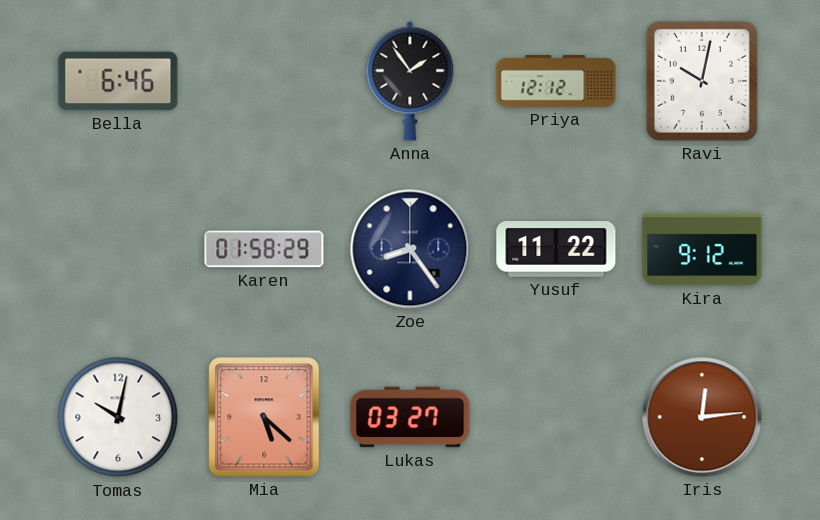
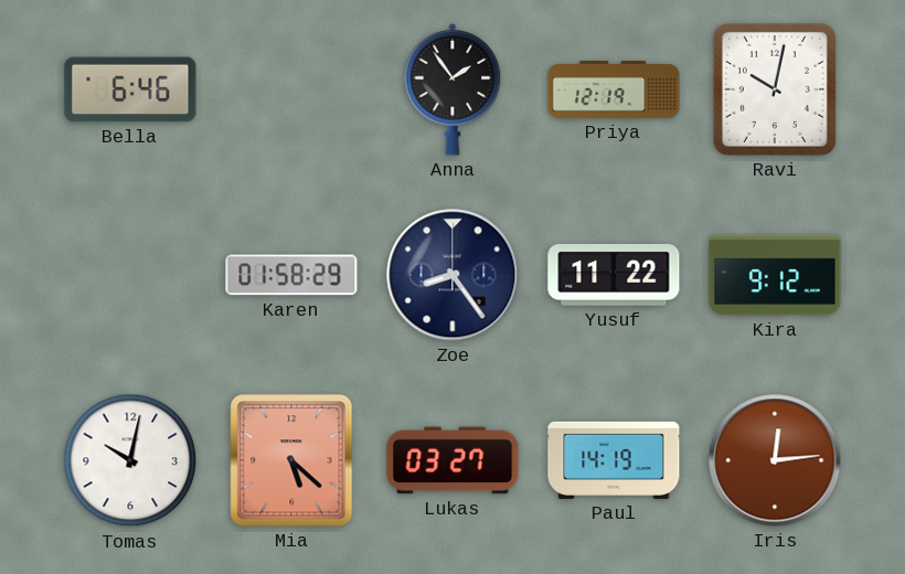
Priya: 12:12 -> 12:19 (614, 89)
Paul: none -> 14:19 (614, 460)
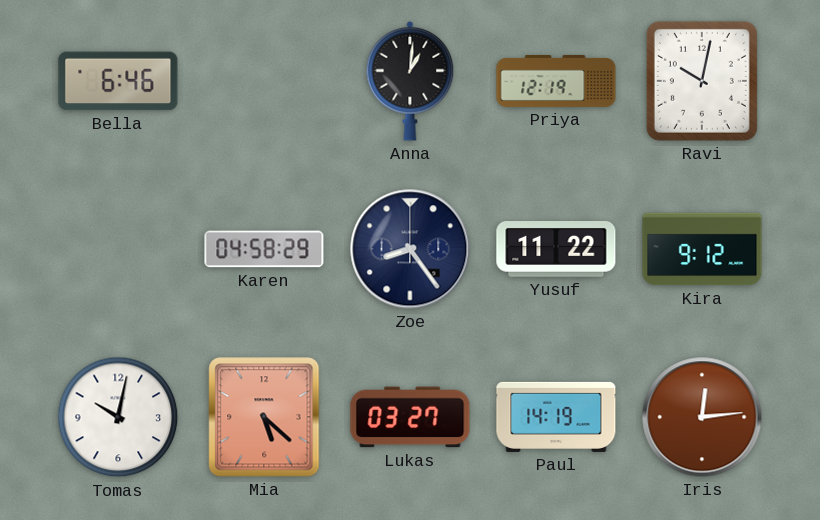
Anna: 1:54 -> 1:01 (410, 81)
Karen: 01:58 -> 04:58 (264, 249)
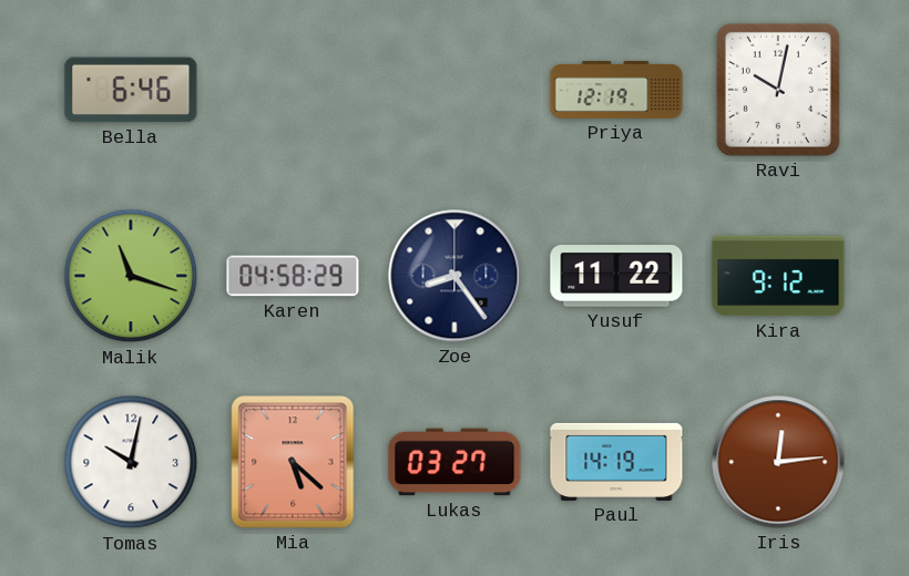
Anna: 1:01 -> none (410, 81)
Malik: none -> 11:18 (131, 276)
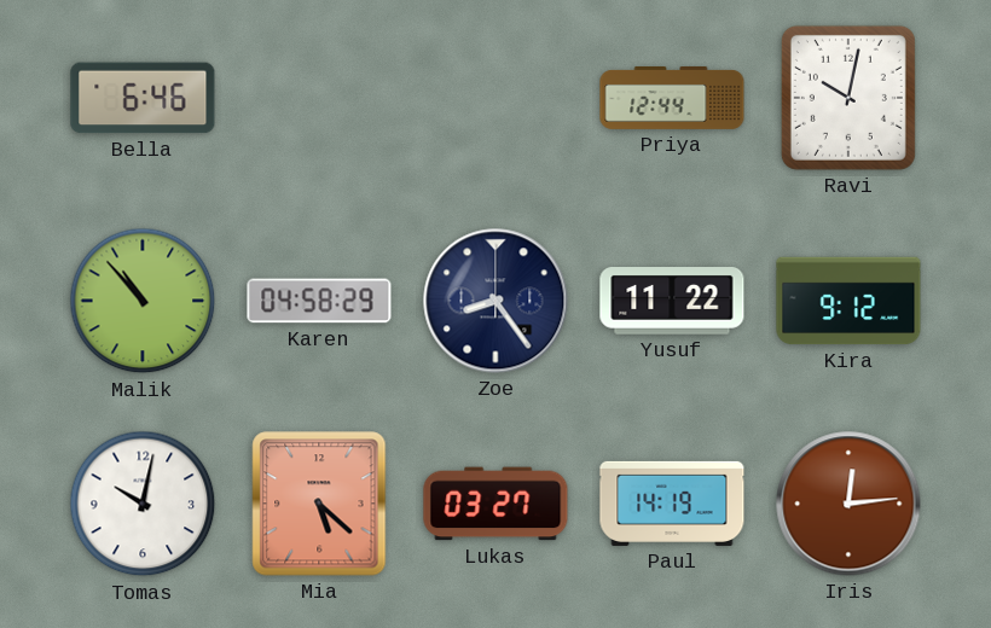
Priya: 12:19 -> 12:44 (672, 98)
Malik: 11:18 -> 10:53 (143, 301)
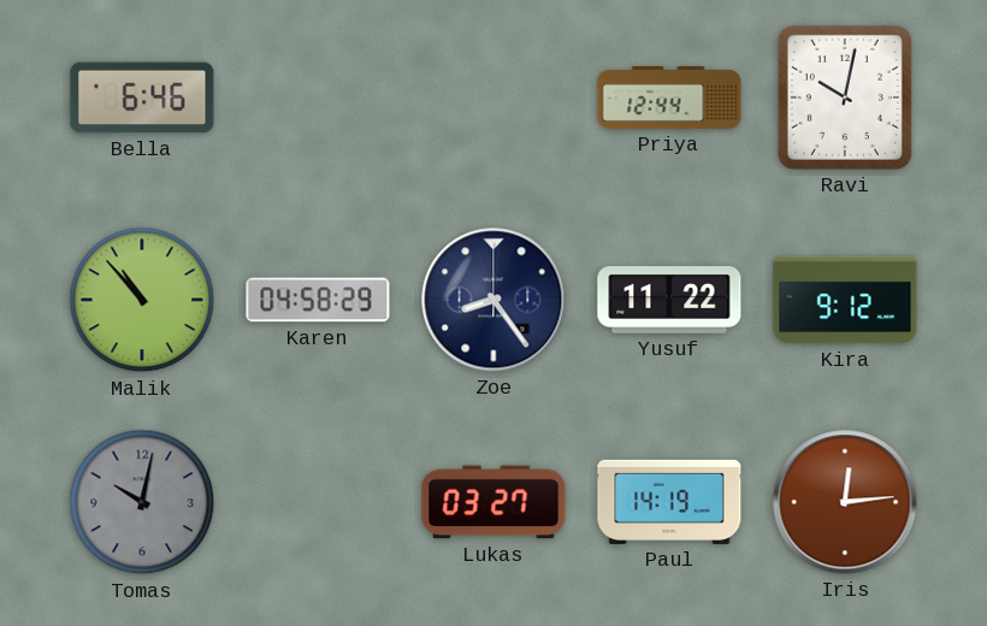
Tomas dial: white -> grey (142, 502)
Mia: 5:22 -> none (319, 504)
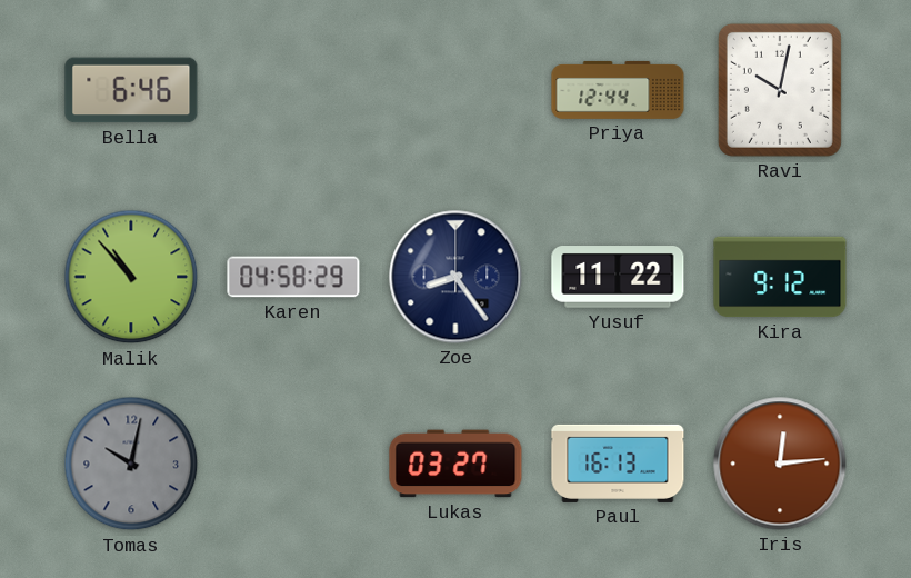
Paul: 14:19 -> 16:13 (618, 464)
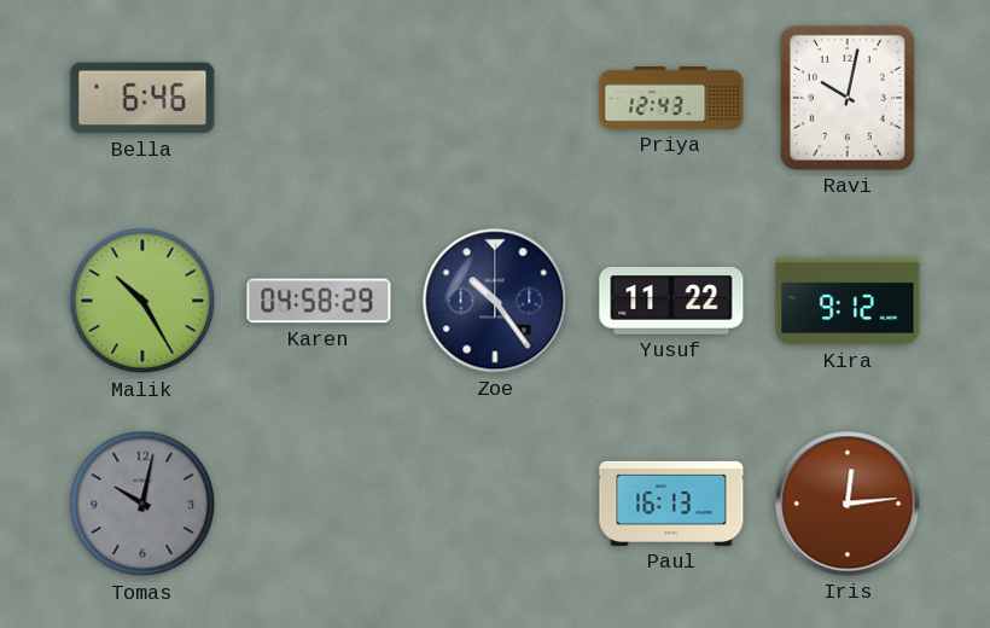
Priya: 12:44 -> 12:43 (671, 98)
Malik: 10:53 -> 10:25 (142, 301)
Zoe: 8:24 -> 10:24 (495, 301)
Lukas: 03:27 -> none (456, 464)
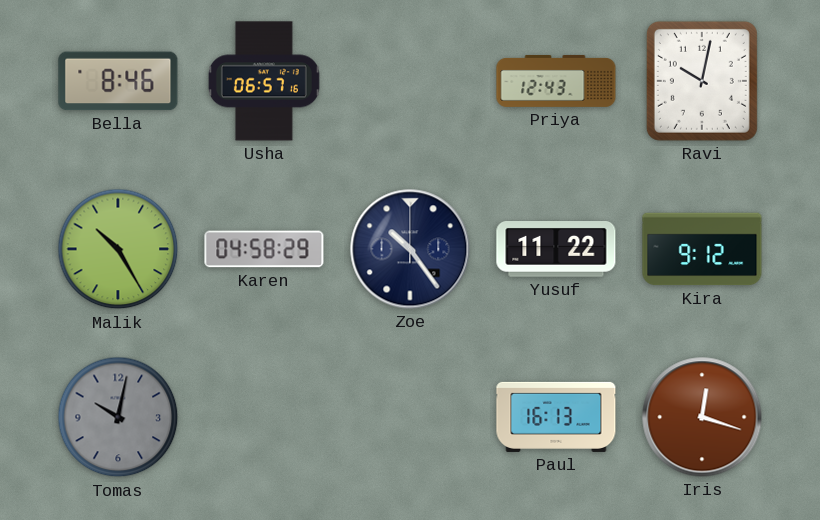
Bella: 6:46 -> 8:46 (118, 81)
Usha: none -> 06:57 (264, 81)
Iris: 12:14 -> 12:18 (702, 417)
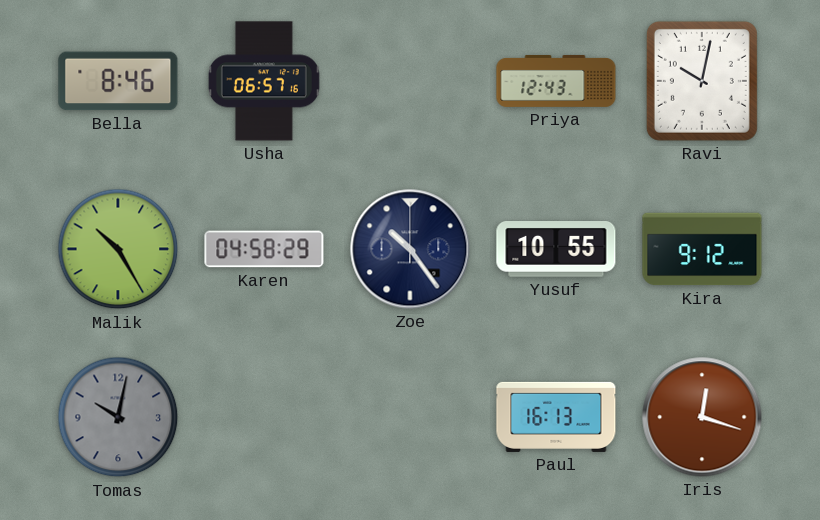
Yusuf: 11:22 -> 10:55 (556, 250)
